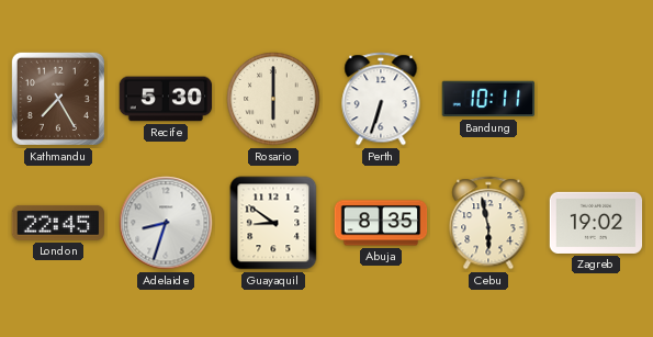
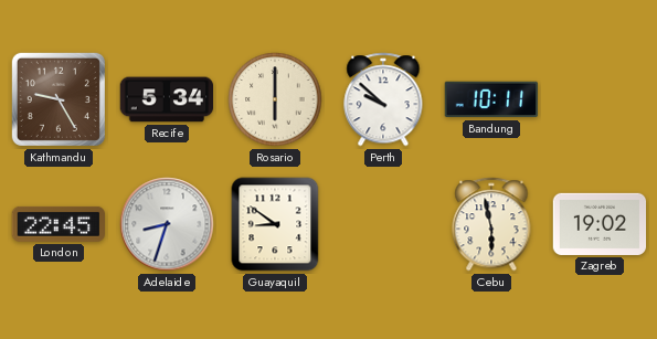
Kathmandu: 7:25 -> 9:25 (59, 99)
Recife: 5:30 -> 5:34 (167, 99)
Perth: 6:33 -> 9:52 (383, 99)
Abuja: 8:35 -> none (381, 223)
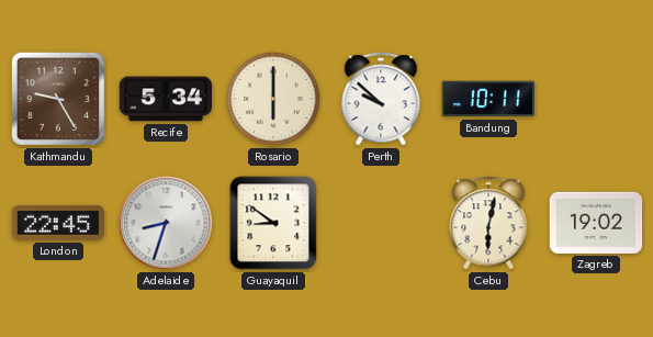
Cebu: 5:58 -> 6:02 (488, 223)
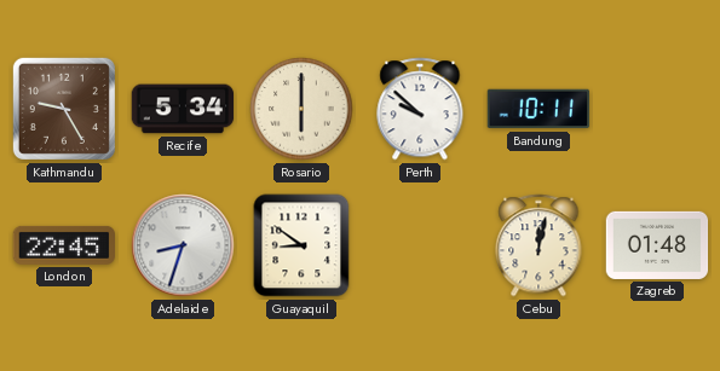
Cebu: 6:02 -> 12:02 (538, 245)
Zagreb: 19:02 -> 01:48 (657, 245)
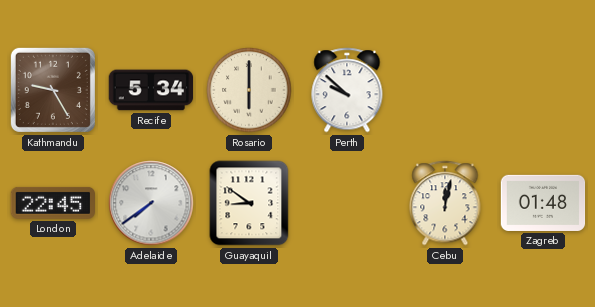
Bandung: 10:11 -> none (538, 109)
Adelaide: 8:33 -> 7:39 (151, 203)
